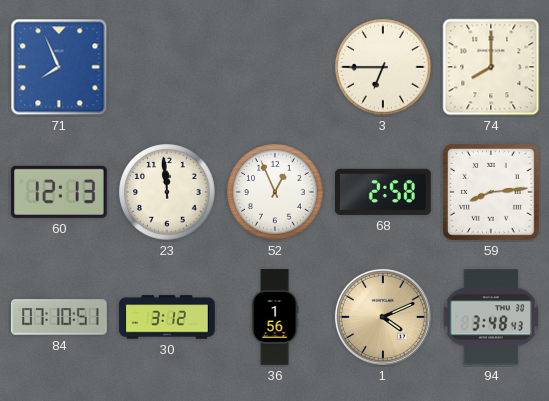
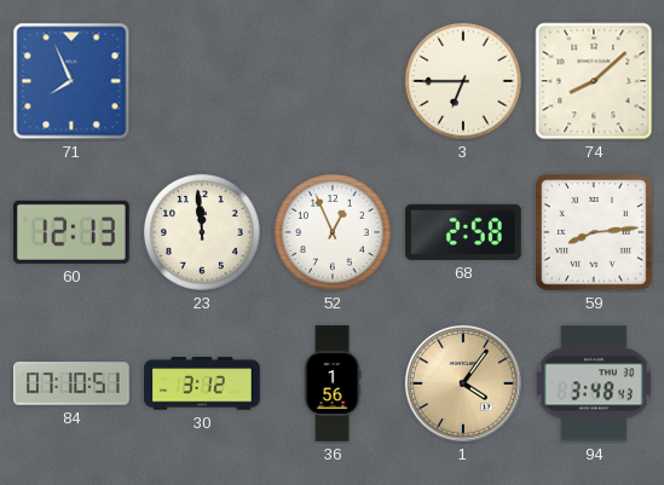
74: 8:00 -> 8:08 (594, 81)
1: 4:11 -> 4:06 (463, 383)
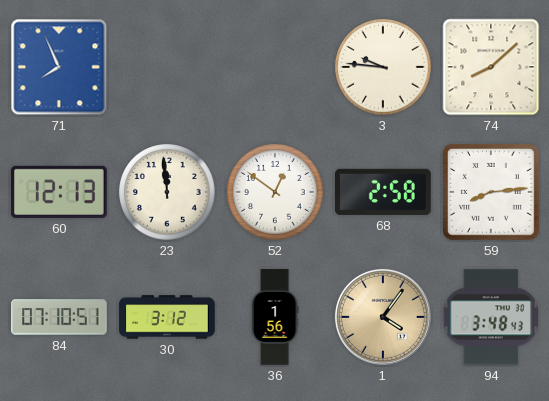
3: 6:45 -> 9:46 (383, 67)
52: 12:56 -> 12:51 (275, 192)
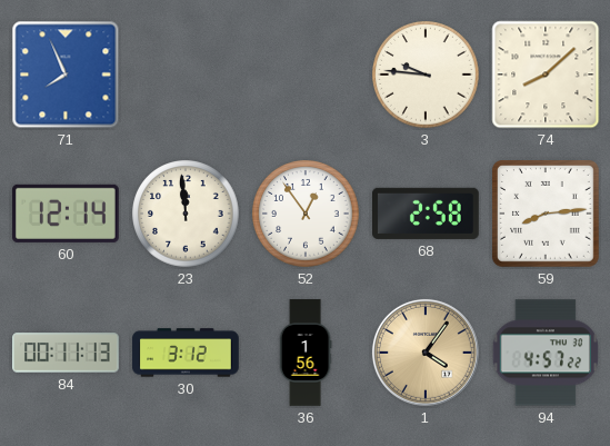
60: 12:13 -> 12:14 (67, 214)
52: 12:51 -> 12:54 (306, 214)
84: 07:10 -> 00:11 (67, 353)
94: 3:48 -> 4:57 (546, 353)
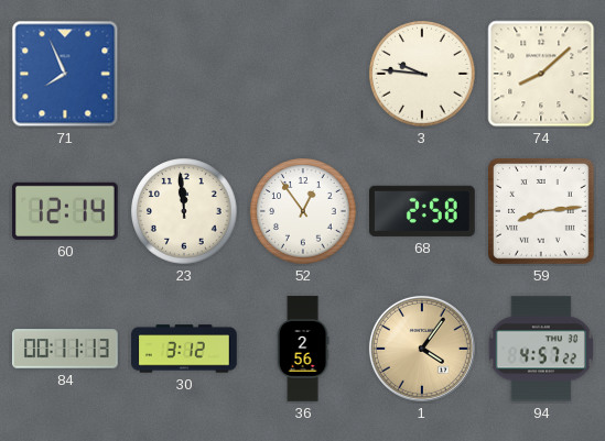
36: 1:56 -> 2:56 (303, 349)
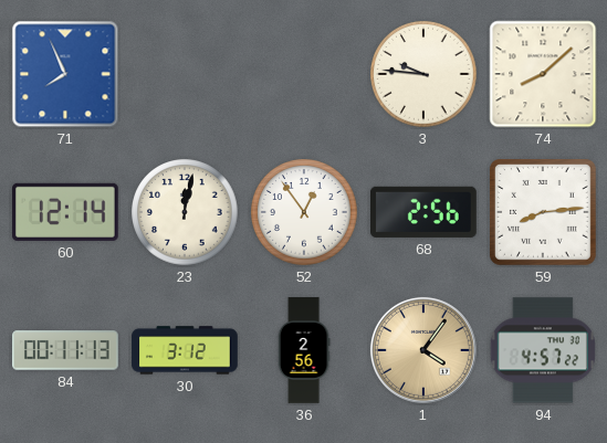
23: 11:59 -> 12:02 (185, 212)
68: 2:58 -> 2:56 (425, 212)
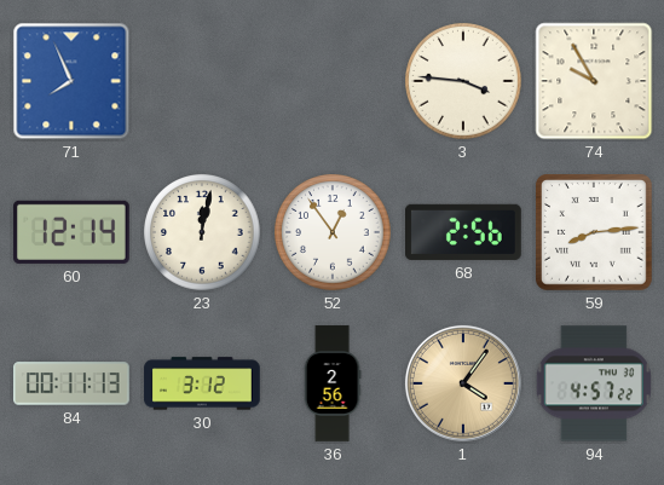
3: 9:46 -> 3:46 (463, 81)
74: 8:08 -> 9:55 (594, 81)
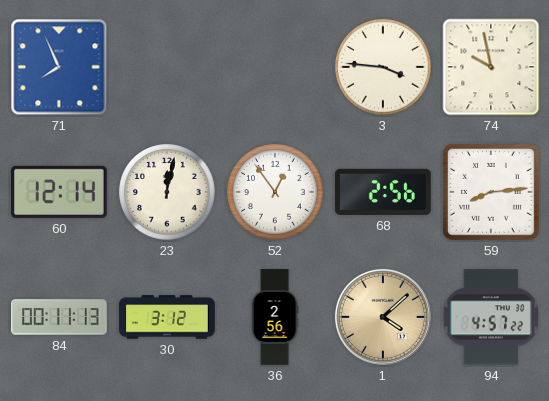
74: 9:55 -> 9:58 (491, 67)
1: 4:06 -> 4:08 (383, 317)
